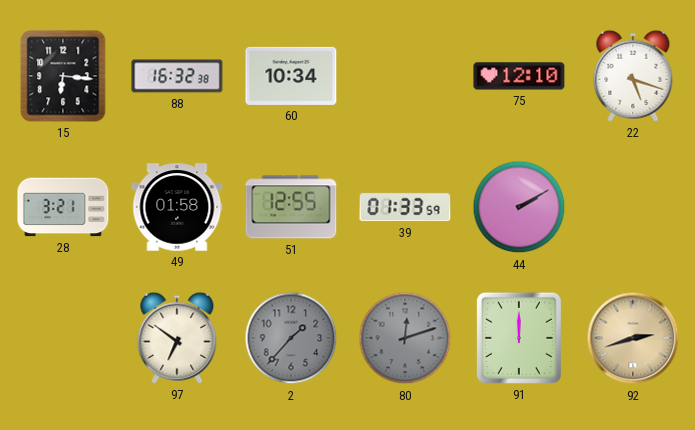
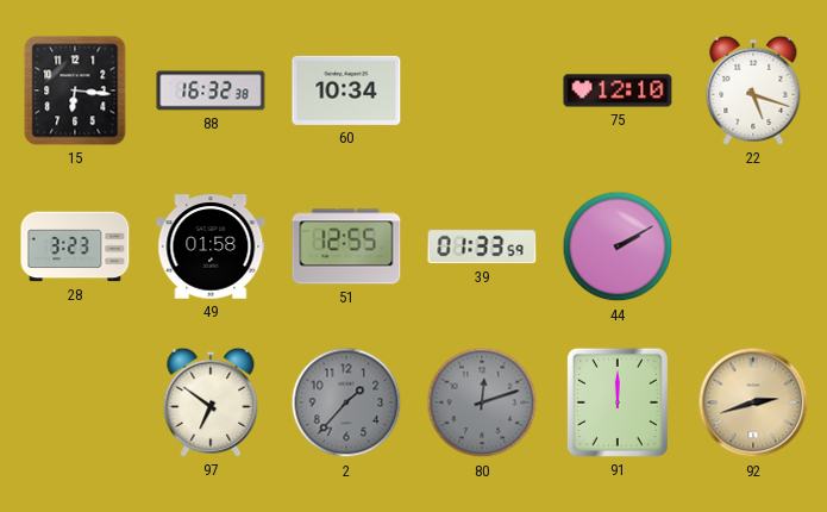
28: 3:21 -> 3:23 (75, 246)
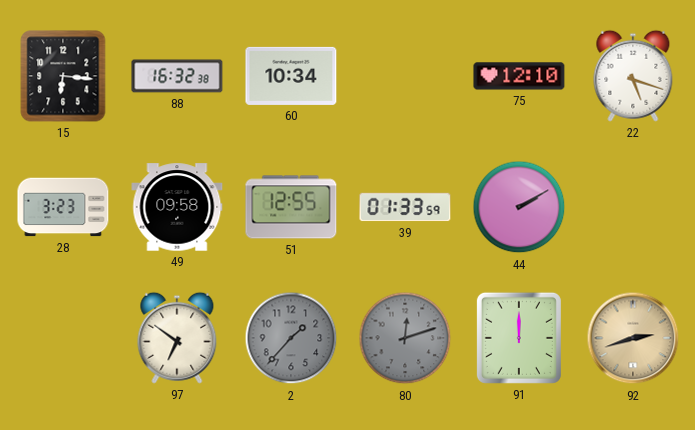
49: 01:58 -> 09:58 (177, 207)
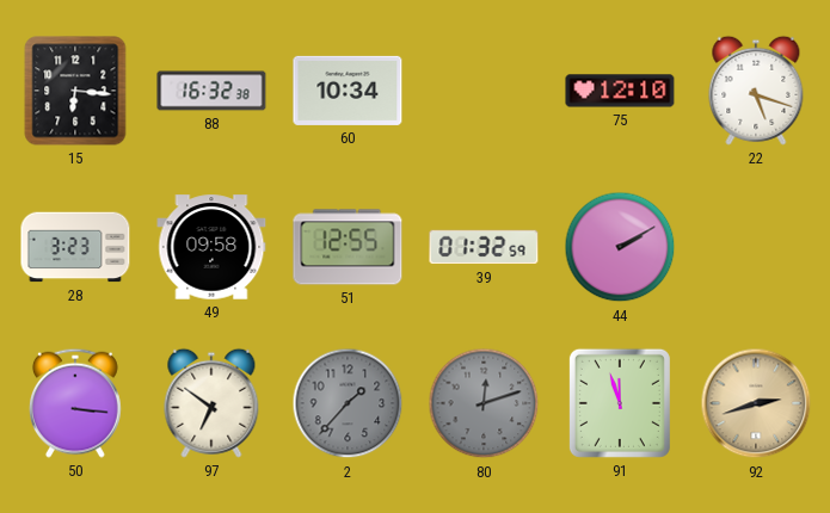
39: 01:33 -> 01:32 (484, 247)
50: none -> 3:16 (75, 403)
91: 12:00 -> 11:57 (620, 403)
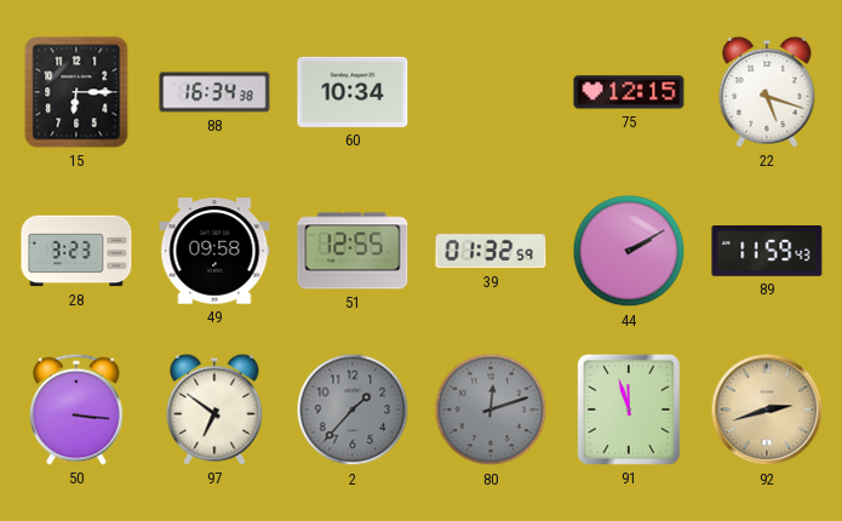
15: 6:16 -> 6:15 (76, 92)
88: 16:32 -> 16:34 (214, 92)
75: 12:10 -> 12:15 (629, 92)
89: none -> 11:59 (767, 252)
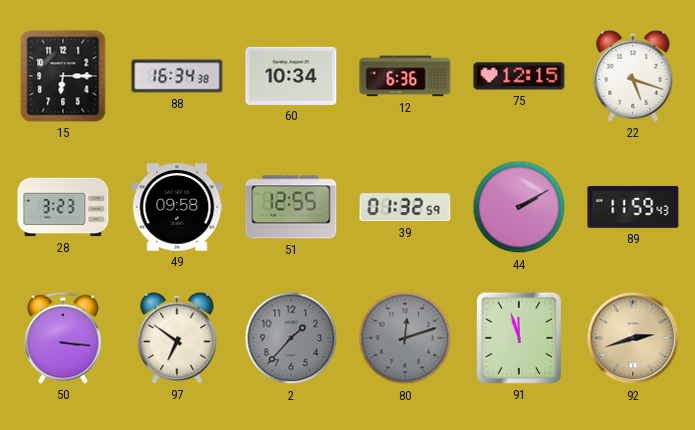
12: none -> 6:36 (405, 76)
